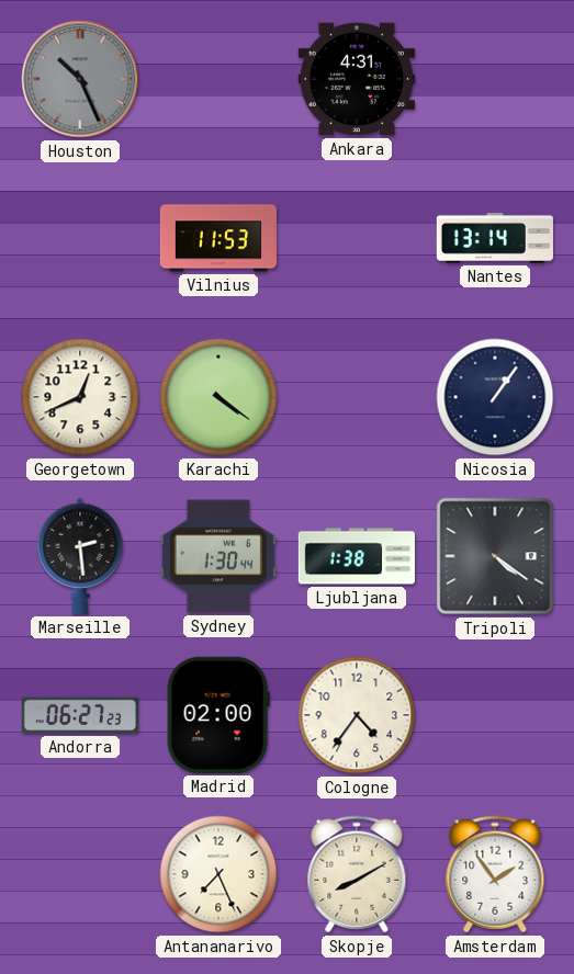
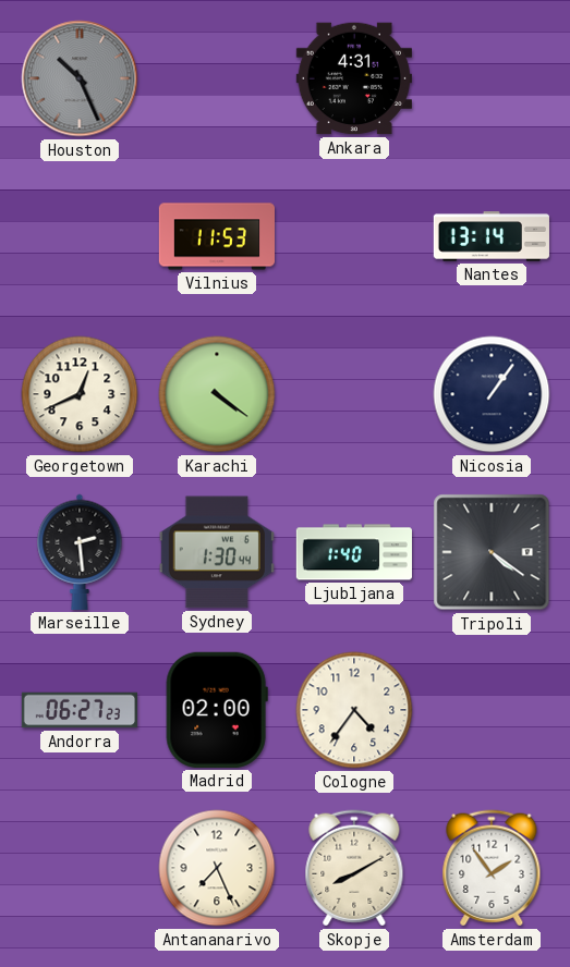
Ljubljana: 1:38 -> 1:40 (354, 552)
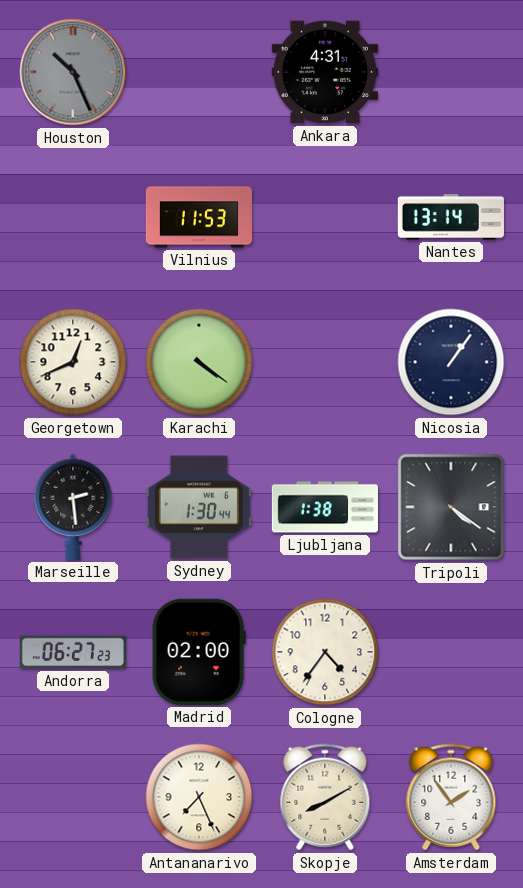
Ljubljana: 1:40 -> 1:38 (325, 507)
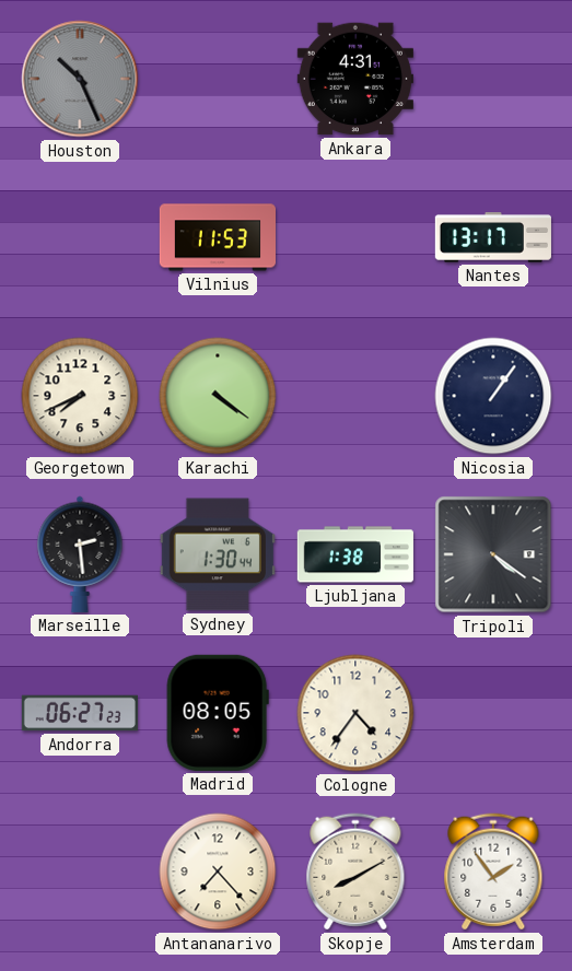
Nantes: 13:14 -> 13:17 (493, 237)
Georgetown: 12:41 -> 7:41 (80, 396)
Madrid: 02:00 -> 08:05 (218, 713)
Antananarivo: 7:26 -> 7:23 (218, 871)
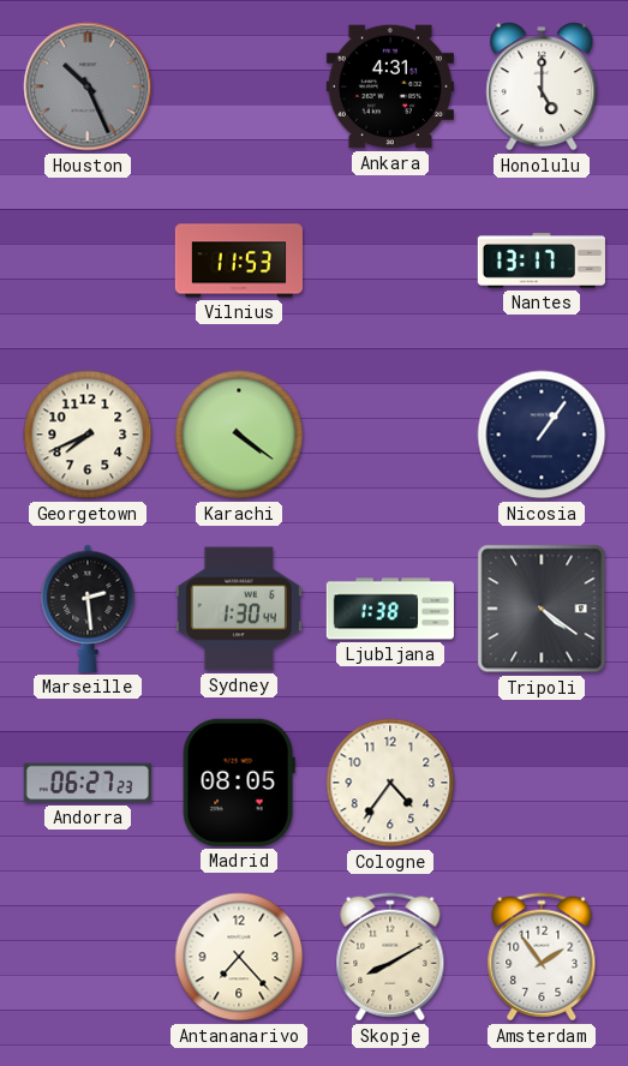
Honolulu: none -> 5:00 (542, 86)
